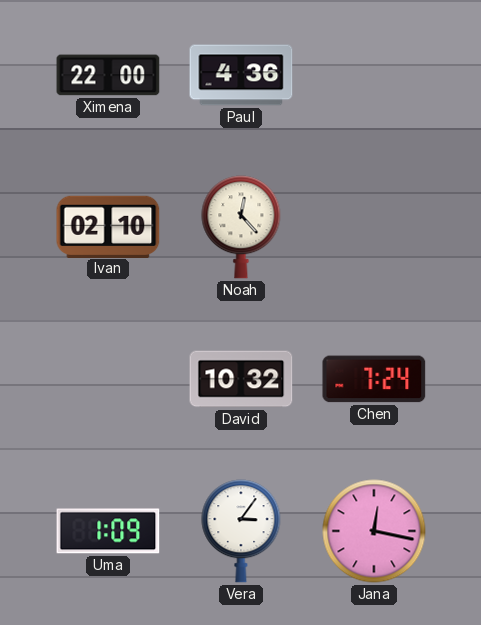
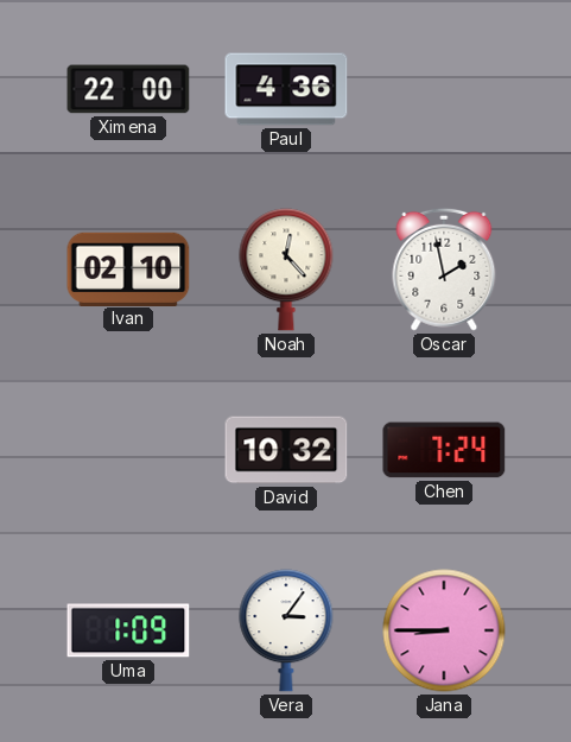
Oscar: none -> 1:58 (444, 269)
Jana: 12:17 -> 8:45 (444, 630)
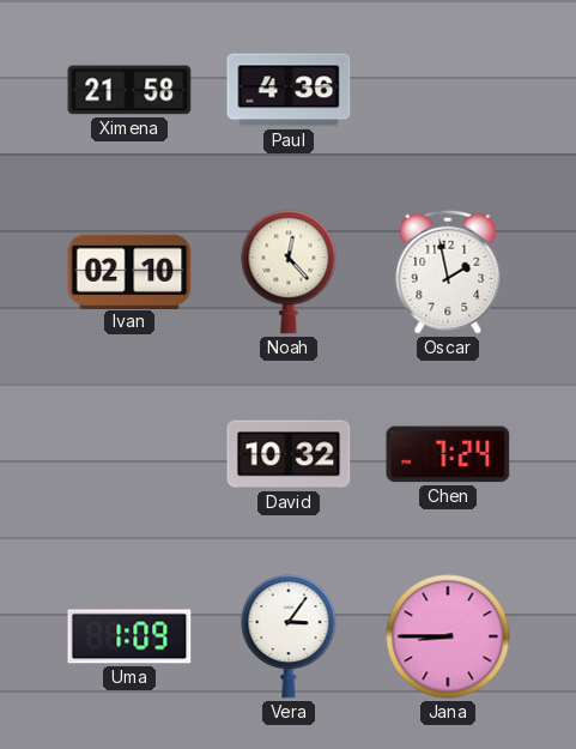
Ximena: 22:00 -> 21:58 (129, 90)
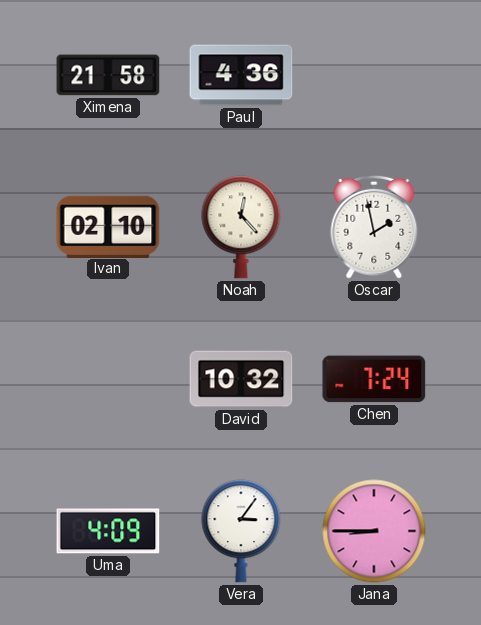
Uma: 1:09 -> 4:09 (108, 531)
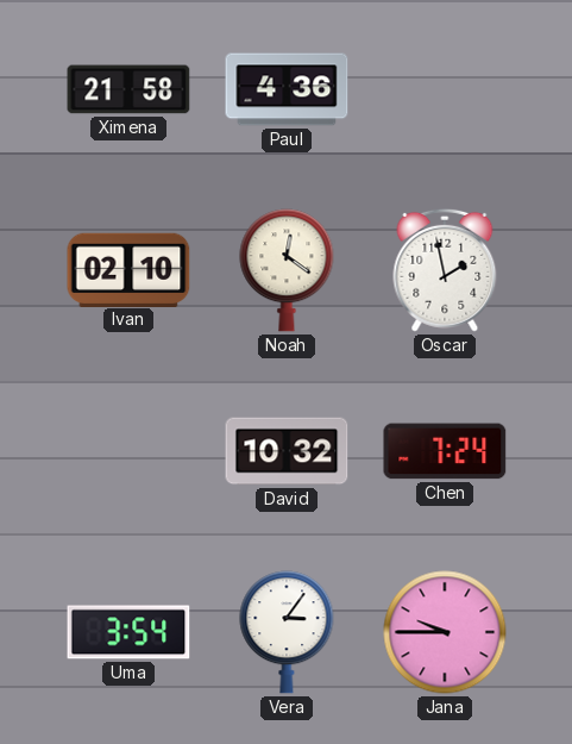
Noah: 12:23 -> 12:21 (287, 270)
Uma: 4:09 -> 3:54 (128, 632)
Jana: 8:45 -> 9:45 (445, 632)
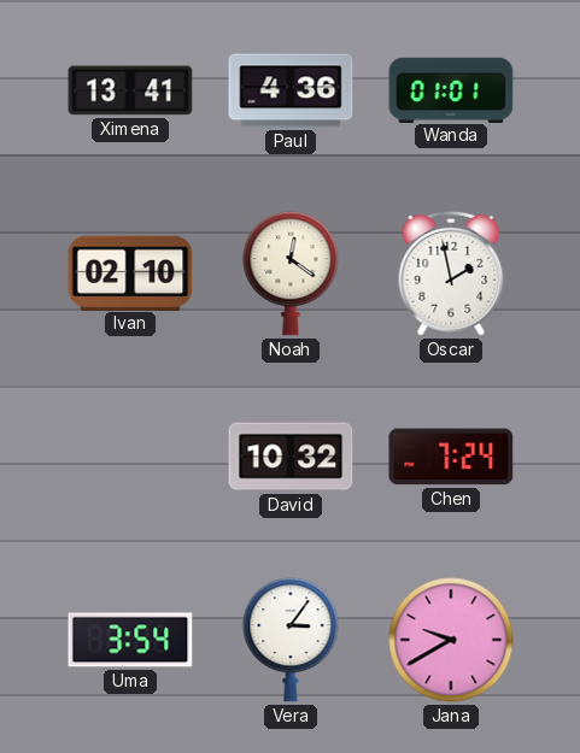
Ximena: 21:58 -> 13:41 (130, 90)
Wanda: none -> 01:01 (451, 89)
Jana: 9:45 -> 9:40 (451, 640)
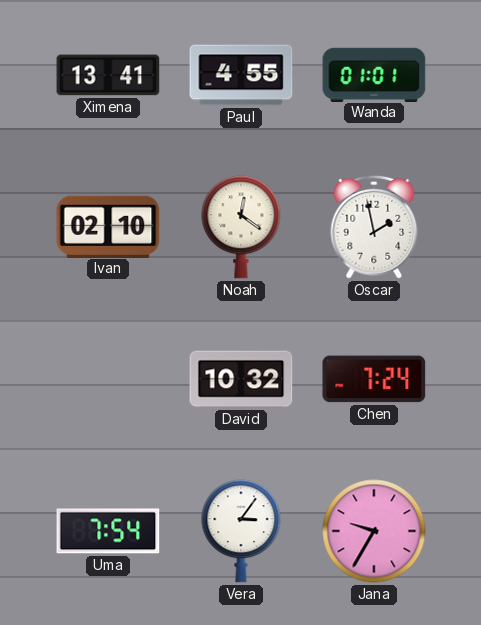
Paul: 4:36 -> 4:55 (241, 75)
Uma: 3:54 -> 7:54 (108, 531)
Jana: 9:40 -> 9:35 (374, 531)
